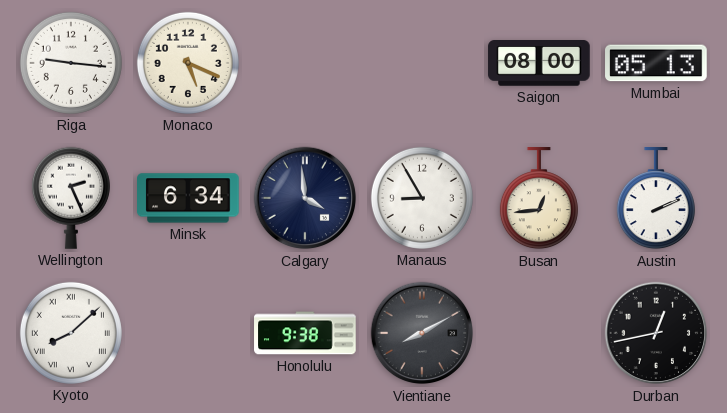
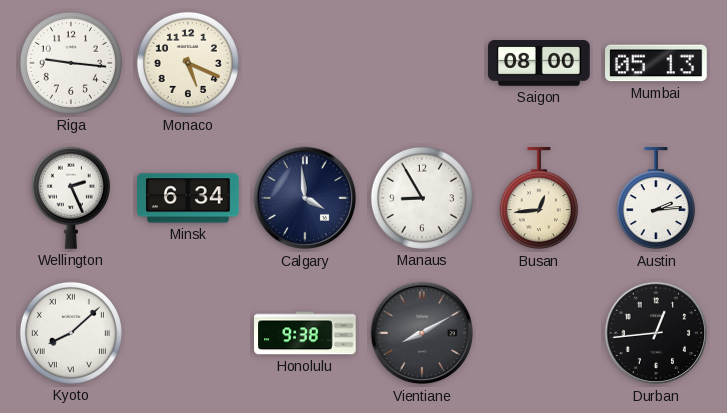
Austin: 2:11 -> 2:14 (656, 199)
Durban: 12:43 -> 12:44 (656, 333)
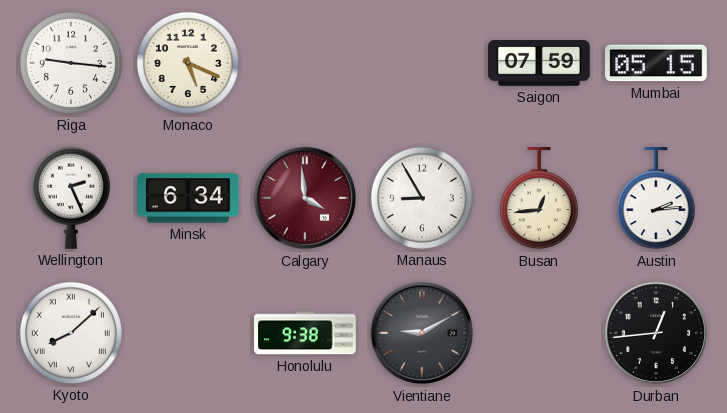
Saigon: 08:00 -> 07:59 (539, 63)
Mumbai: 05:13 -> 05:15 (656, 63)
Calgary dial: navy -> burgundy (305, 198)
Vientiane: 8:10 -> 9:10 (422, 333)
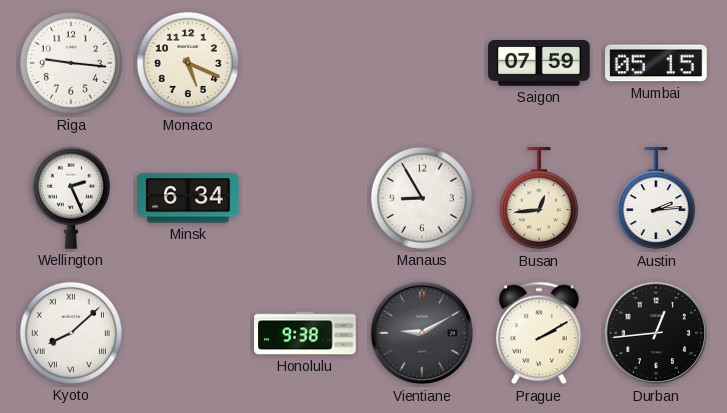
Calgary: 3:59 -> none (305, 198)
Prague: none -> 2:10 (539, 333)
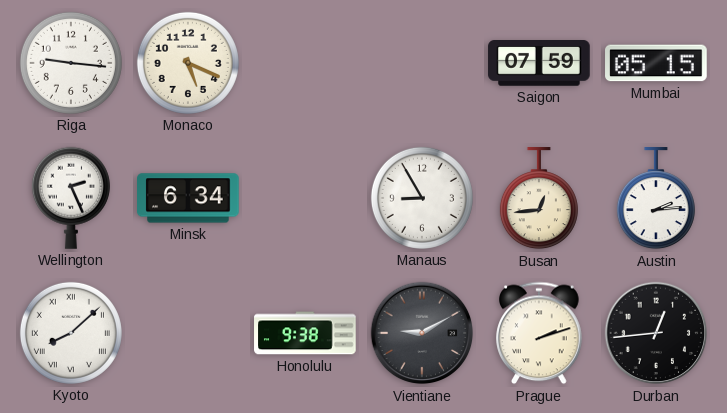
Prague: 2:10 -> 2:12 (539, 333)
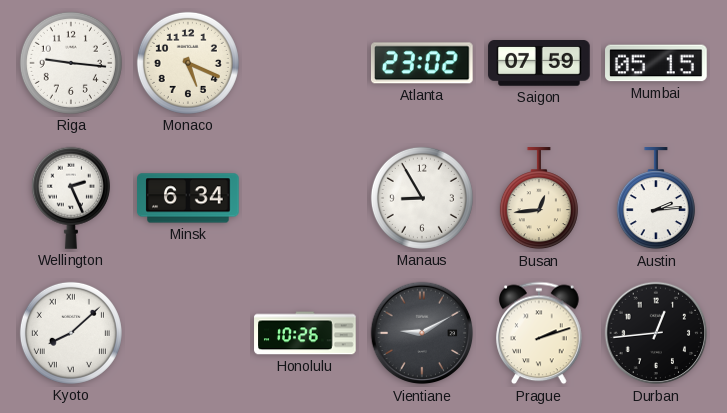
Atlanta: none -> 23:02 (422, 63)
Honolulu: 9:38 -> 10:26 (305, 333)
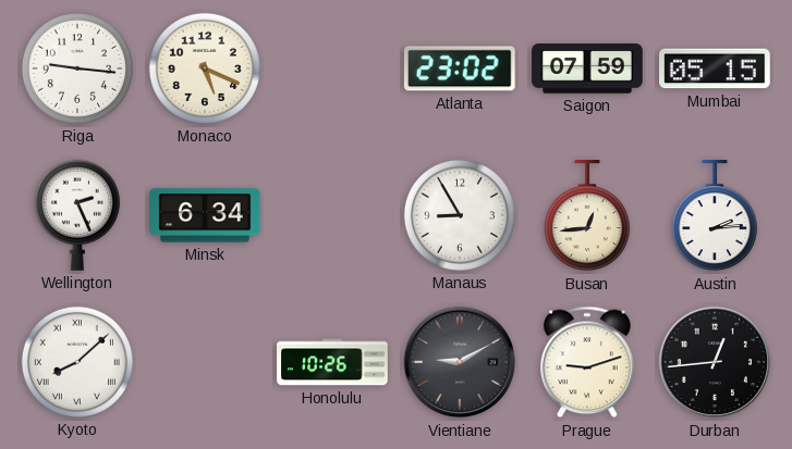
Prague: 2:12 -> 9:12 (587, 362)
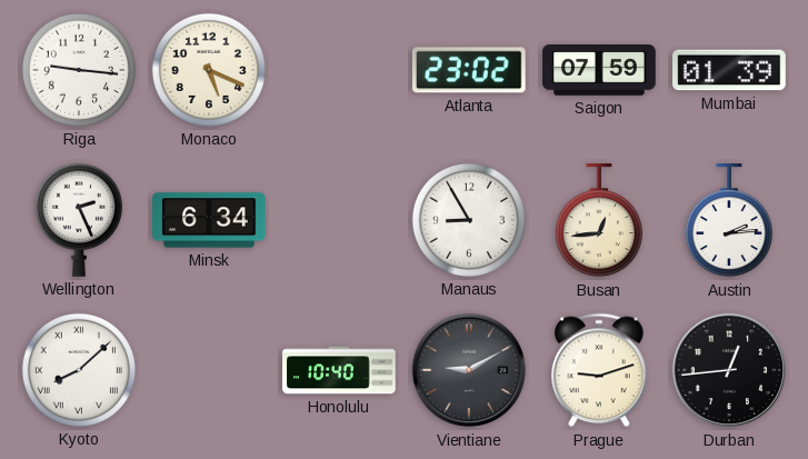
Mumbai: 05:15 -> 01:39 (729, 70)
Honolulu: 10:26 -> 10:40 (339, 370)
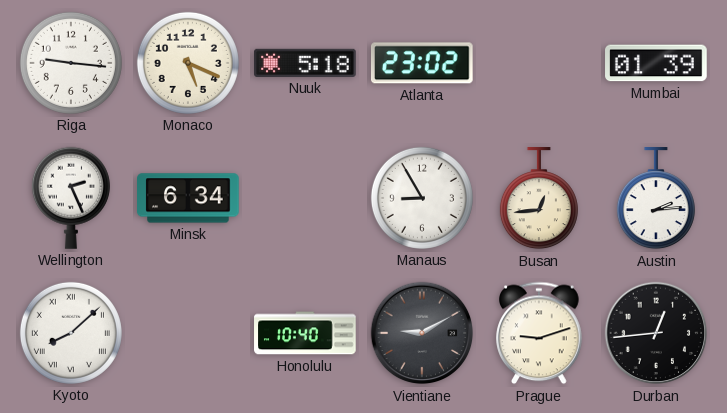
Nuuk: none -> 5:18 (305, 63)
Saigon: 07:59 -> none (599, 70)
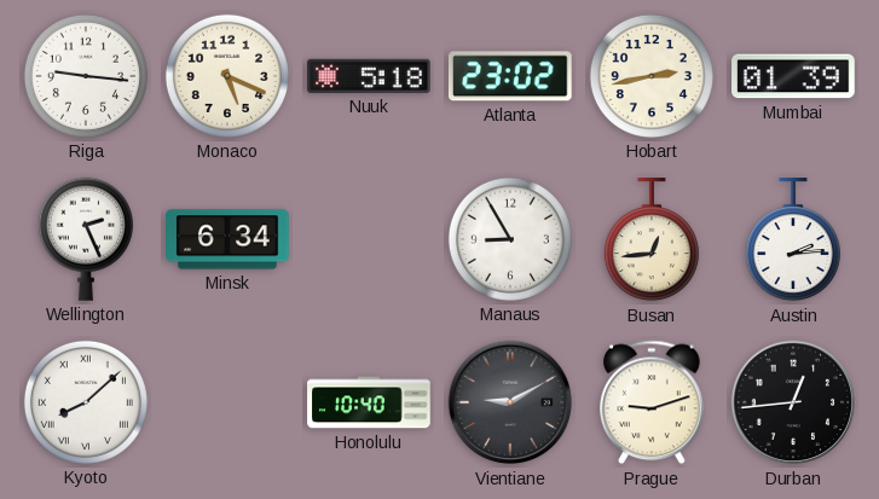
Hobart: none -> 2:43 (652, 76)
